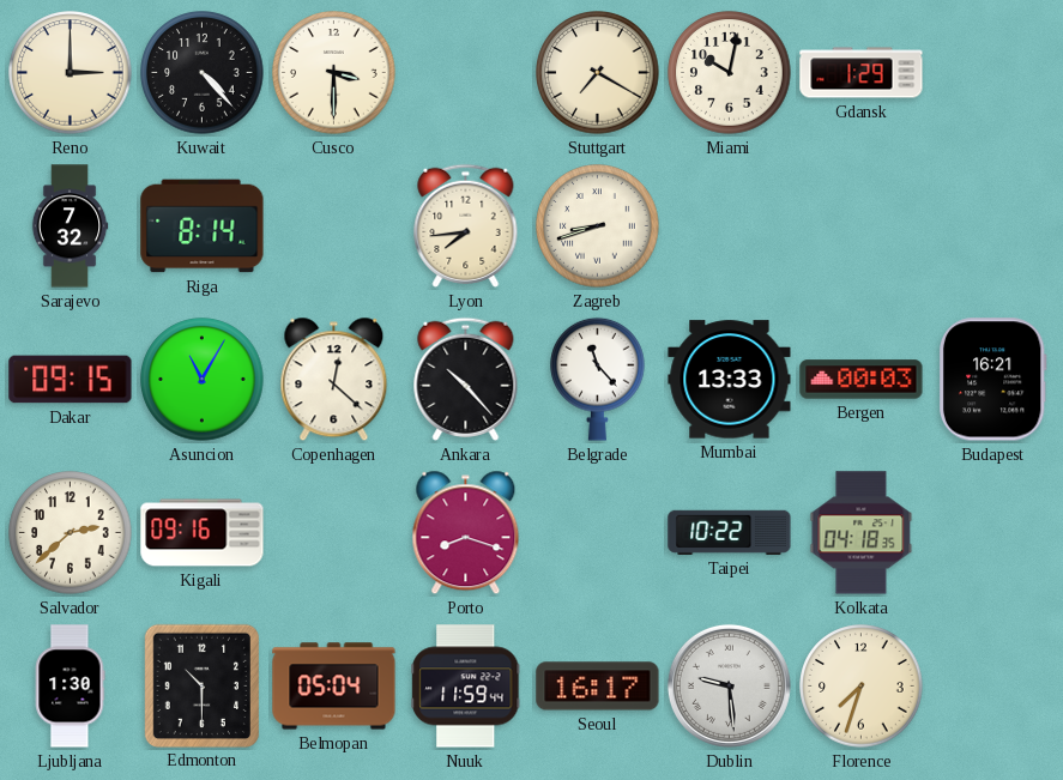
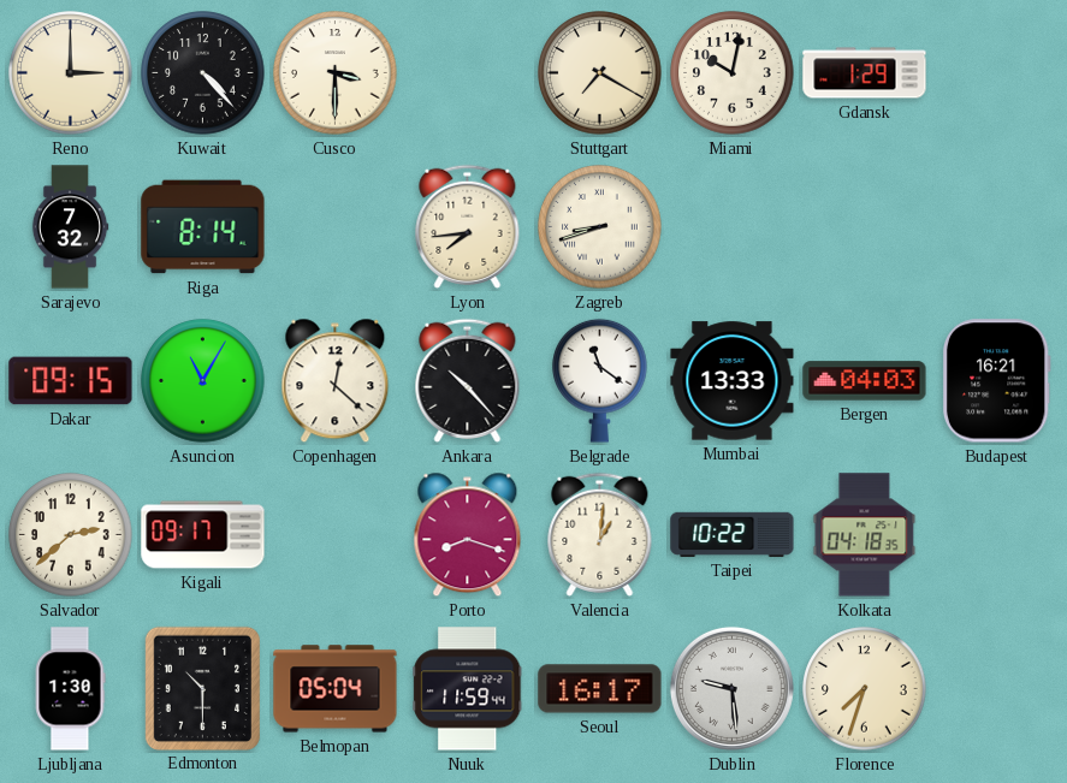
Belgrade: 11:23 -> 11:21 (600, 380)
Bergen: 00:03 -> 04:03 (865, 381)
Kigali: 09:16 -> 09:17 (203, 535)
Valencia: none -> 1:01 (600, 534)
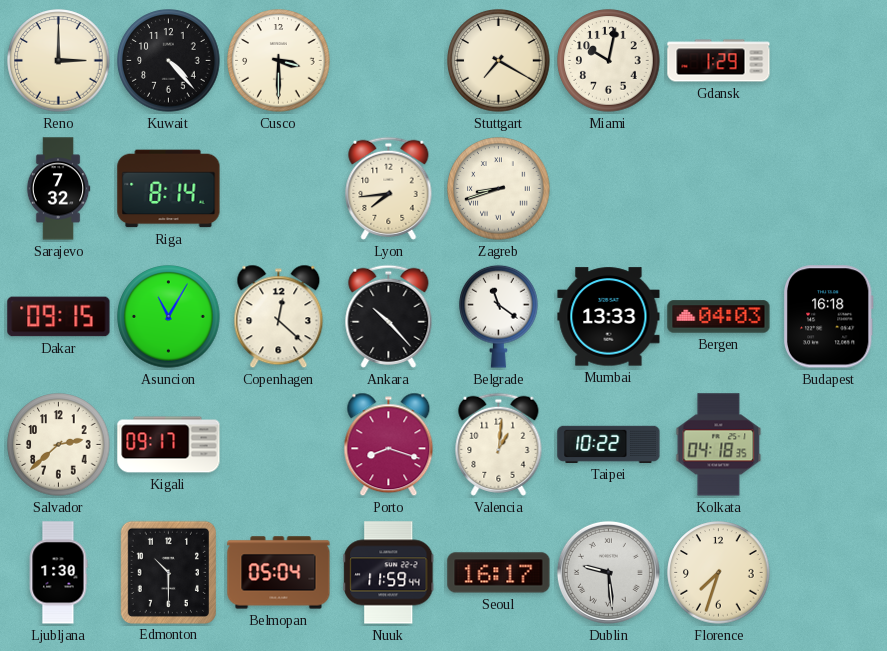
Budapest: 16:21 -> 16:18 (828, 317)
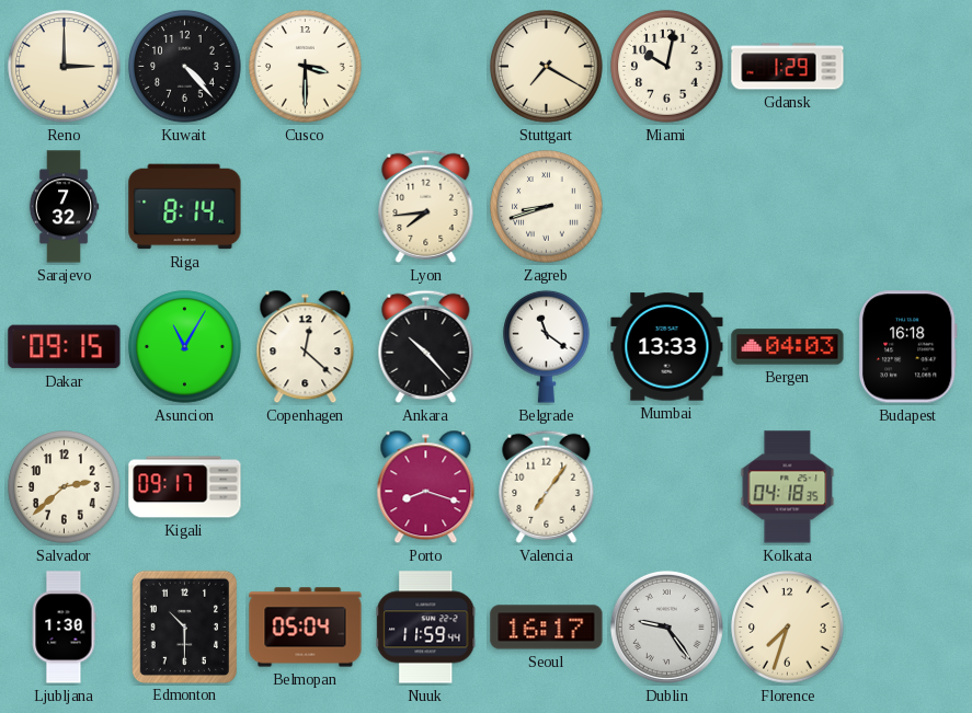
Valencia: 1:01 -> 7:06 (547, 486)
Taipei: 10:22 -> none (609, 444)
Dublin: 9:29 -> 9:24 (666, 626)
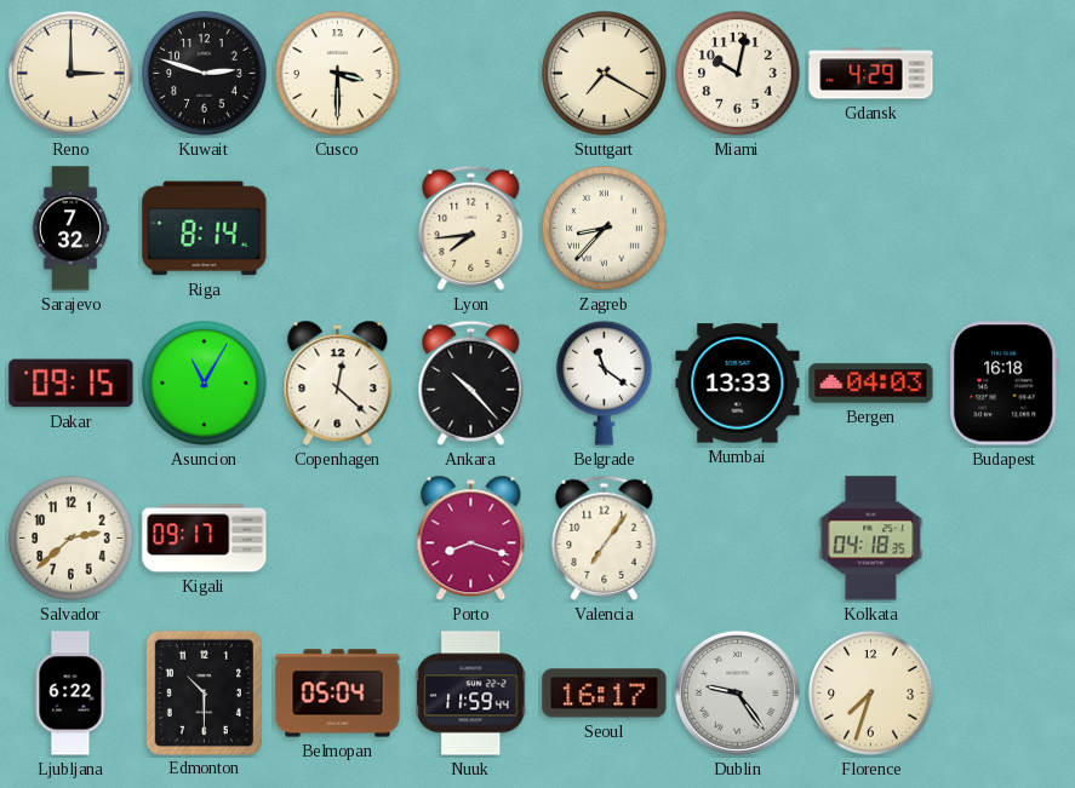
Kuwait: 4:23 -> 2:48 (205, 74)
Gdansk: 1:29 -> 4:29 (871, 74)
Zagreb: 8:42 -> 8:37 (605, 229)
Ljubljana: 1:30 -> 6:22 (70, 694)
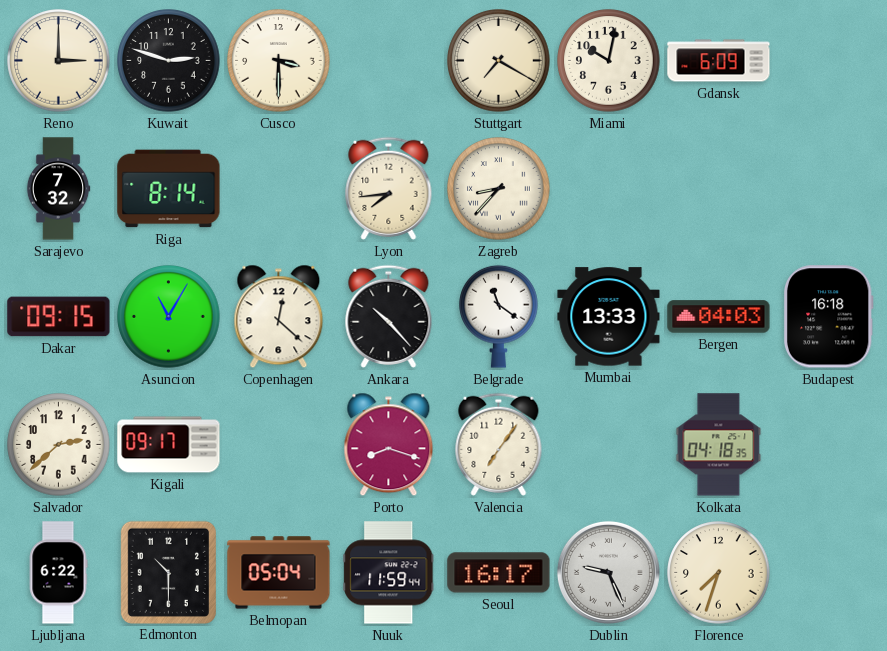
Gdansk: 4:29 -> 6:09 (719, 61)
Dublin: 9:24 -> 9:26 (608, 572)
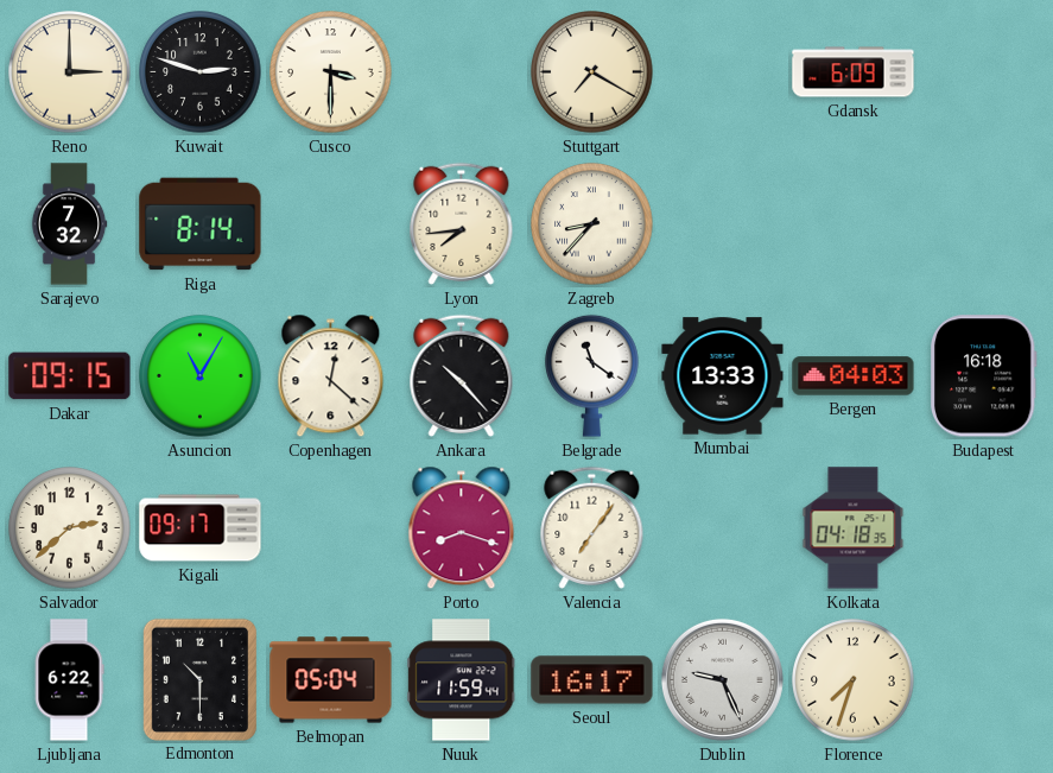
Miami: 10:02 -> none (609, 61)
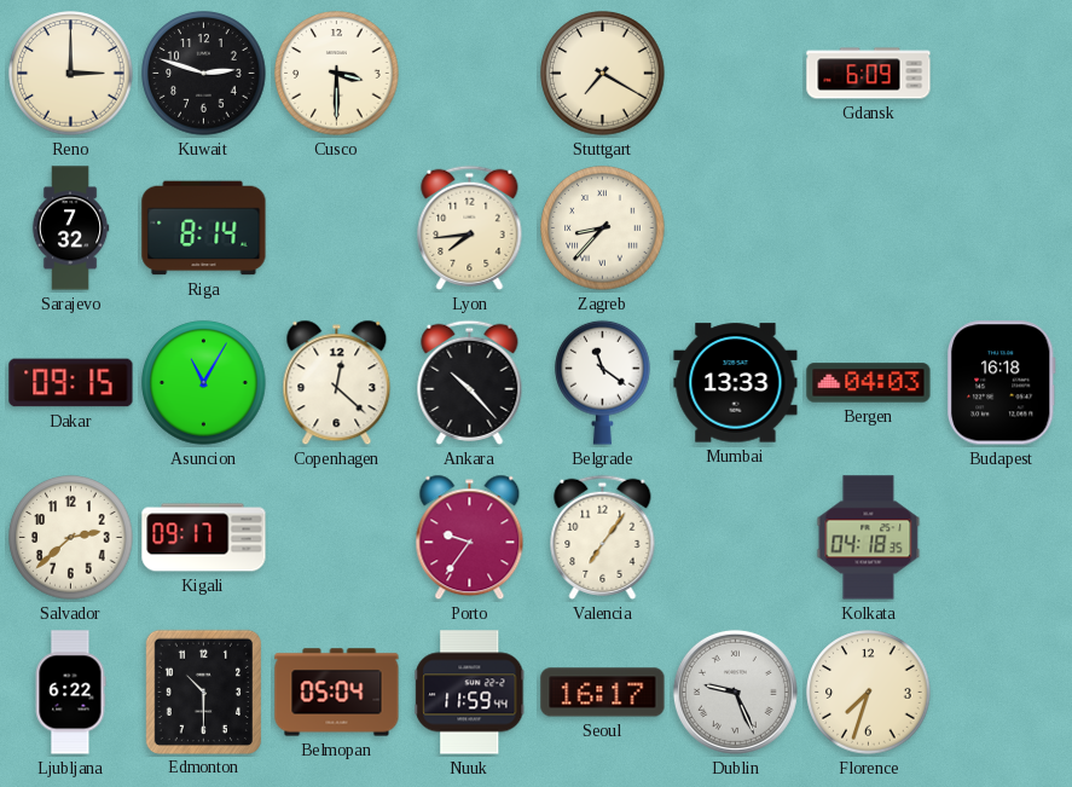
Porto: 8:18 -> 9:36 (470, 538)
